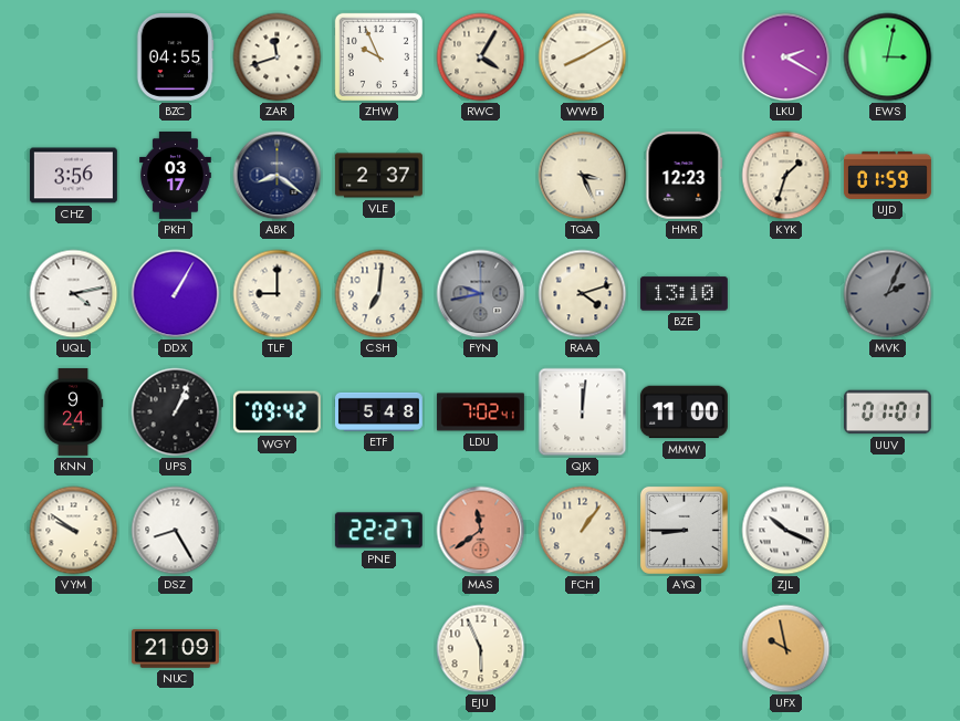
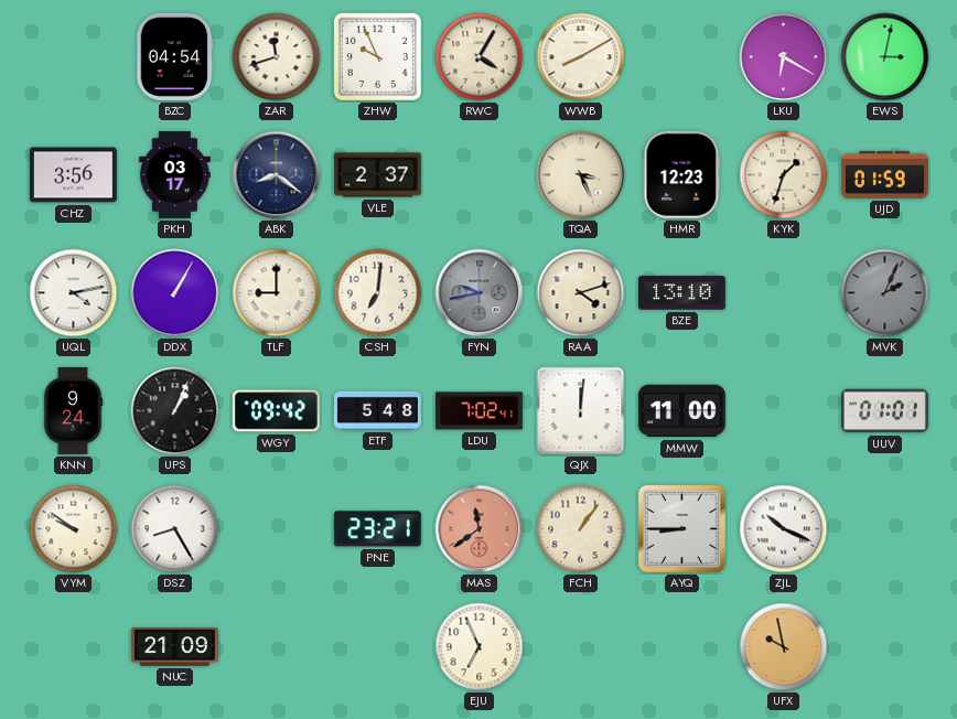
BZC: 04:55 -> 04:54 (174, 56)
LKU: 2:20 -> 6:20 (784, 57)
PNE: 22:27 -> 23:21 (377, 529)
EJU: 5:56 -> 6:56 (480, 647)
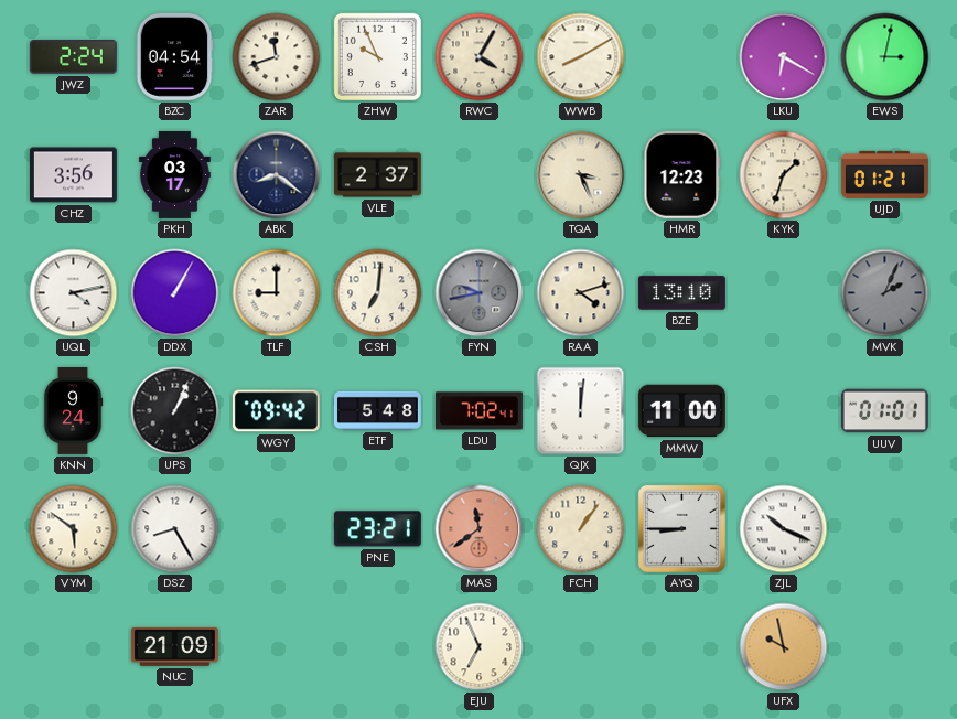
JWZ: none -> 2:24 (73, 57)
UJD: 01:59 -> 01:21 (884, 174)
VYM: 9:51 -> 5:51 (74, 529)
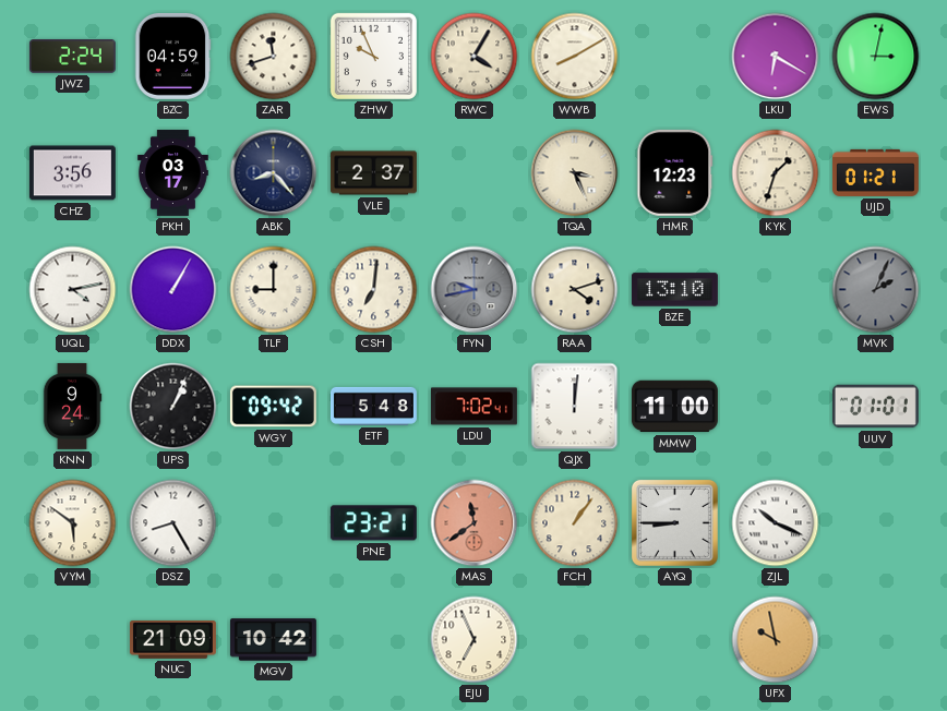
BZC: 04:54 -> 04:59 (172, 56)
ABK: 8:21 -> 8:23 (274, 173)
MGV: none -> 10:42 (273, 640)
